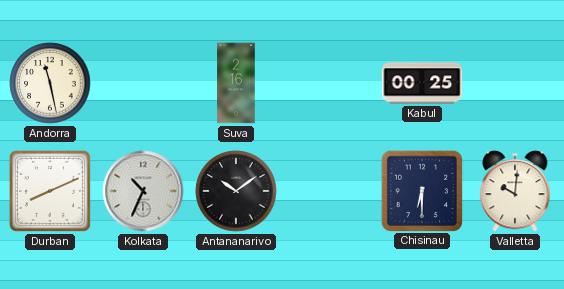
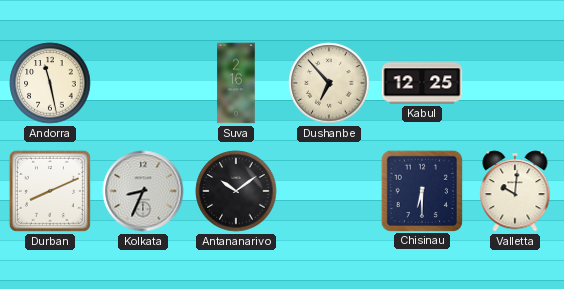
Dushanbe: none -> 6:53 (329, 83)
Kabul: 00:25 -> 12:25 (422, 83)
Kolkata: 10:34 -> 8:34 (143, 191)
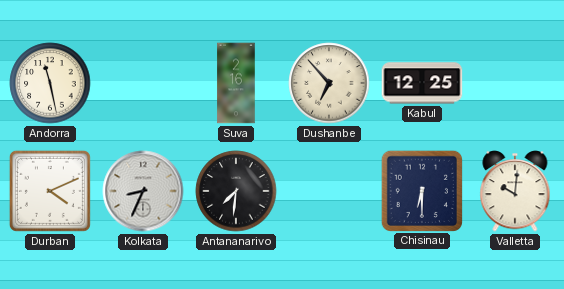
Durban: 8:11 -> 4:11 (50, 191)
Antananarivo: 10:09 -> 7:31 (236, 191)
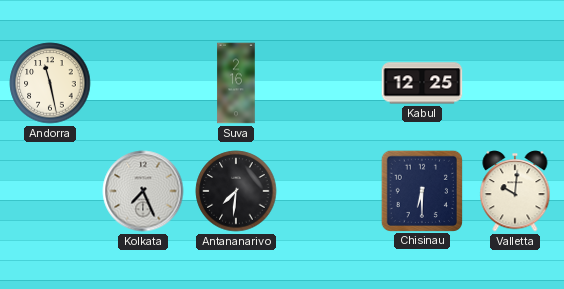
Dushanbe: 6:53 -> none (329, 83)
Durban: 4:11 -> none (50, 191)
Kolkata: 8:34 -> 7:26 (143, 191)
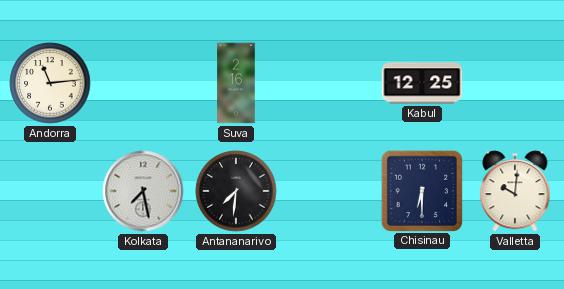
Andorra: 11:28 -> 11:14 (50, 83)
Kolkata: 7:26 -> 7:28 (143, 191)
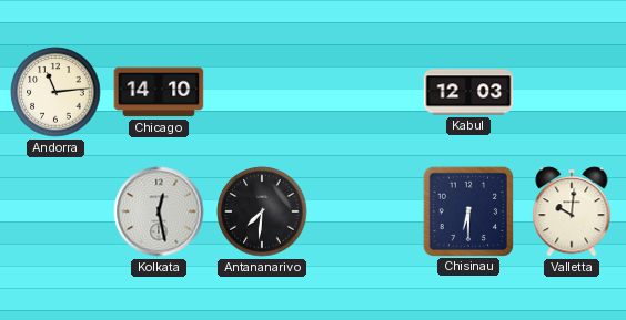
Chicago: none -> 14:10 (159, 92)
Suva: 2:16 -> none (236, 83)
Kabul: 12:25 -> 12:03 (468, 92)
Kolkata: 7:28 -> 12:28 (159, 211)
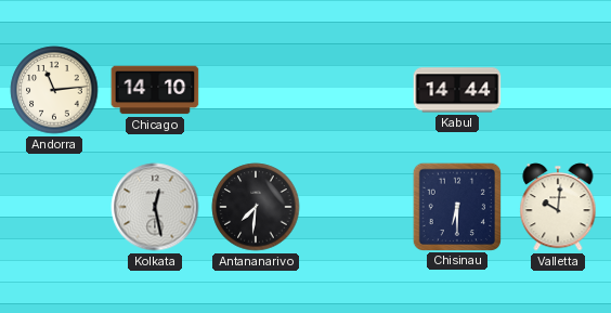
Kabul: 12:03 -> 14:44 (457, 90)
